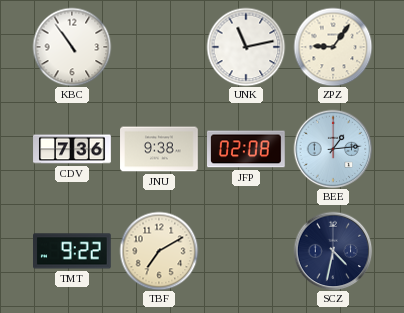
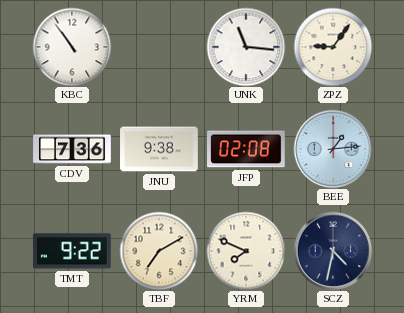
UNK: 11:13 -> 11:16 (246, 47)
YRM: none -> 7:49 (246, 251)
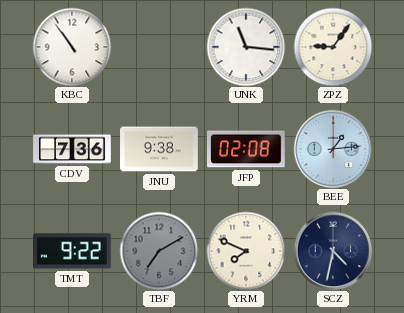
TBF dial: cream -> grey (159, 251)
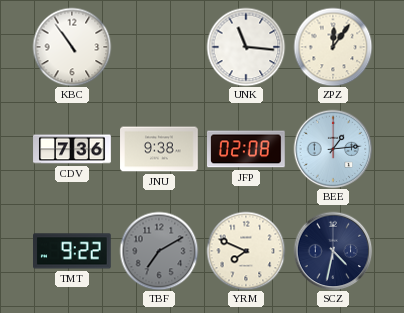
ZPZ: 9:06 -> 12:06 (333, 47)
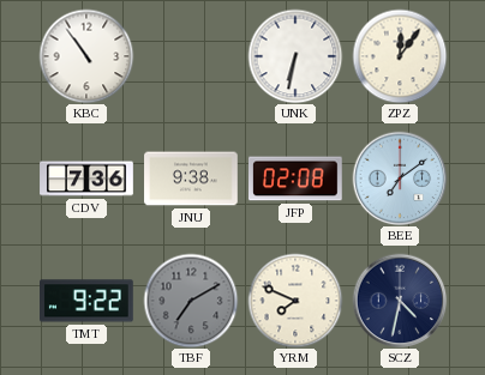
UNK: 11:16 -> 6:32 (295, 56)
BEE: 1:14 -> 7:09 (400, 179)
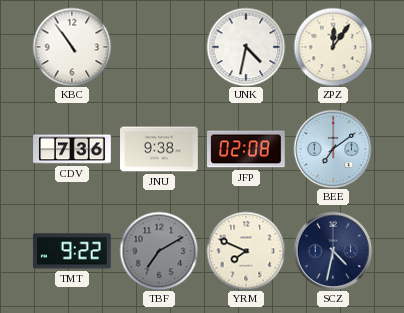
UNK: 6:32 -> 4:32 (246, 47)
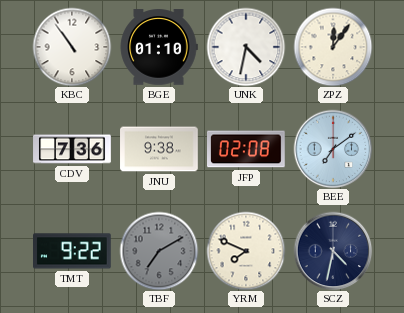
BGE: none -> 01:10 (159, 47)
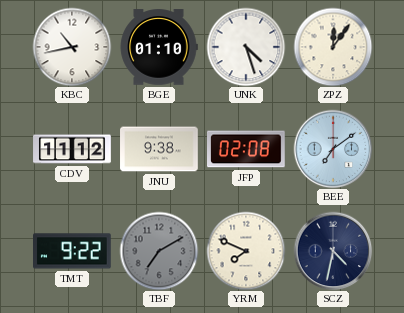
KBC: 10:54 -> 10:43 (72, 47)
UNK: 4:32 -> 4:27 (246, 47)
CDV: 7:36 -> 11:12 (72, 149)
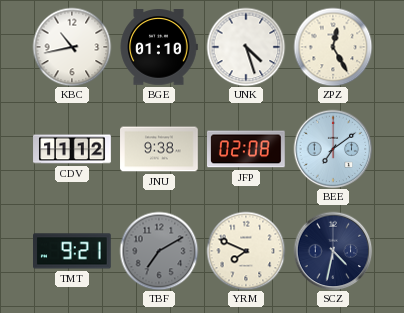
ZPZ: 12:06 -> 12:25 (333, 47)
TMT: 9:22 -> 9:21 (73, 251)
